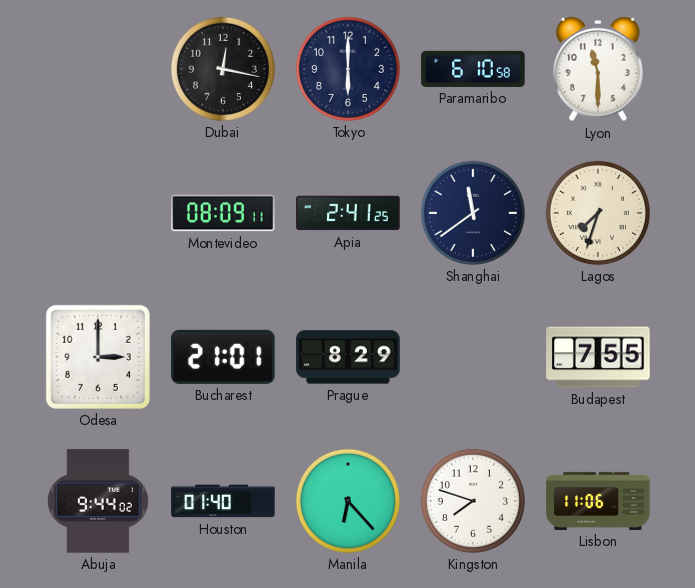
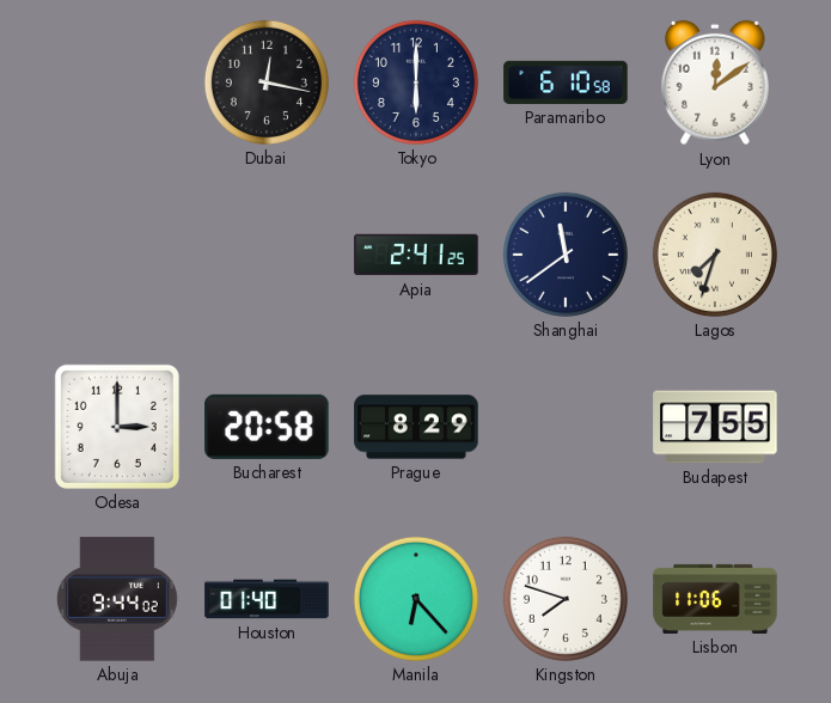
Lyon: 11:30 -> 12:09 (715, 82)
Montevideo: 08:09 -> none (223, 213)
Bucharest: 21:01 -> 20:58 (267, 427)
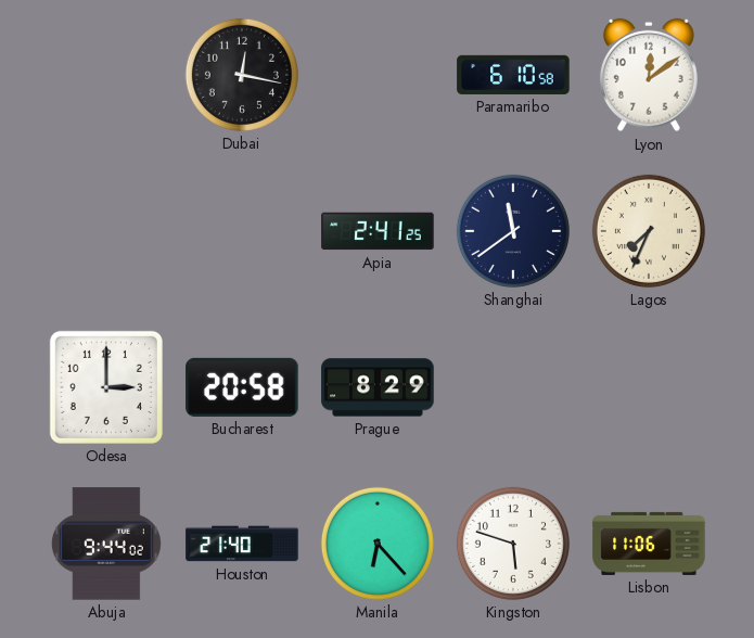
Tokyo: 6:00 -> none (416, 82)
Lagos: 7:33 -> 7:34 (649, 231)
Budapest: 7:55 -> none (715, 427)
Houston: 01:40 -> 21:40 (242, 544)
Kingston: 7:48 -> 5:48 (513, 544)
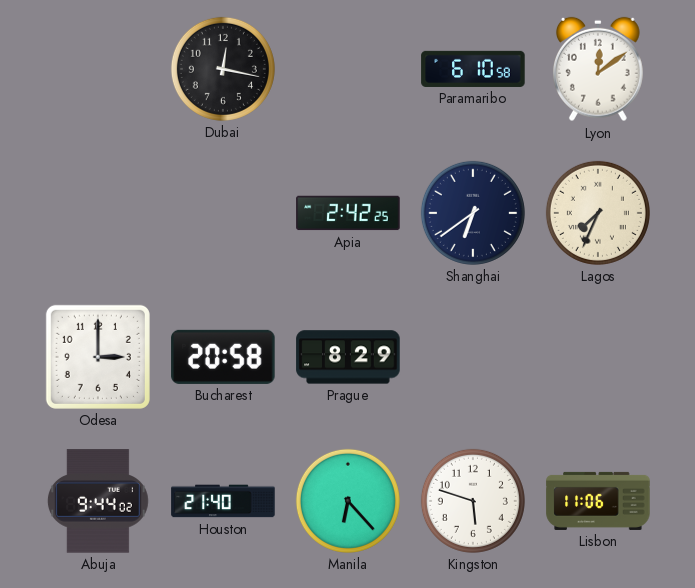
Apia: 2:41 -> 2:42 (348, 213)
Shanghai: 11:39 -> 6:39 (473, 213)
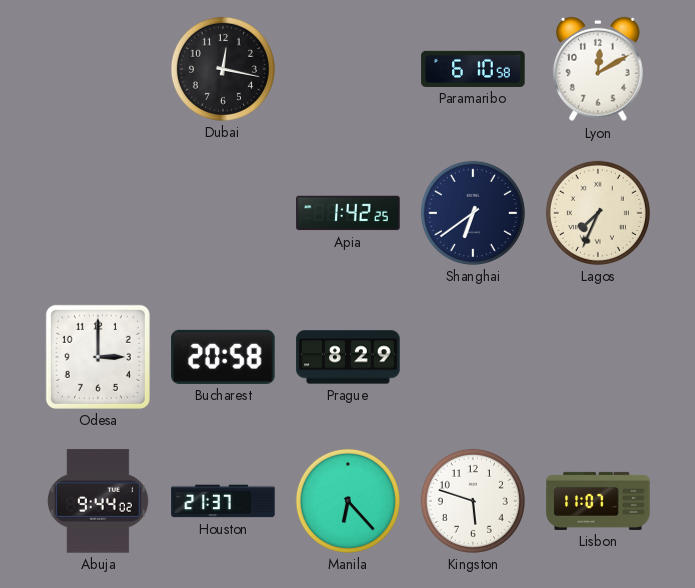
Lyon: 12:09 -> 12:10 (598, 69)
Apia: 2:42 -> 1:42 (348, 213)
Houston: 21:40 -> 21:37 (223, 501)
Lisbon: 11:06 -> 11:07 (598, 501)
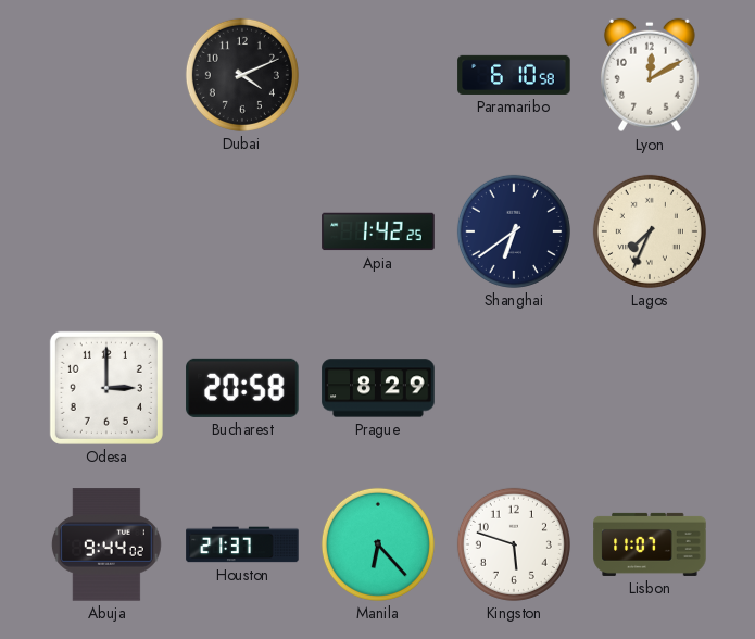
Dubai: 12:17 -> 4:11 (242, 75)
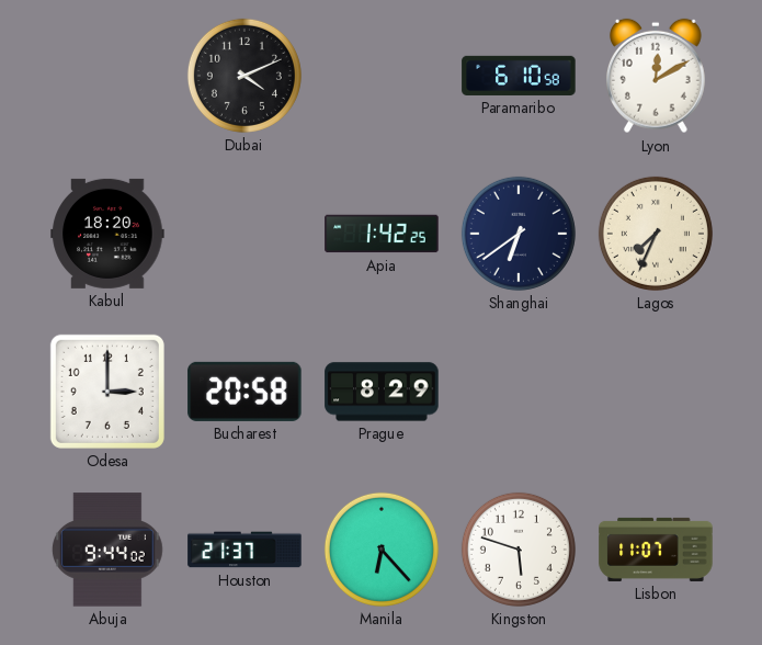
Kabul: none -> 18:20 (107, 234)
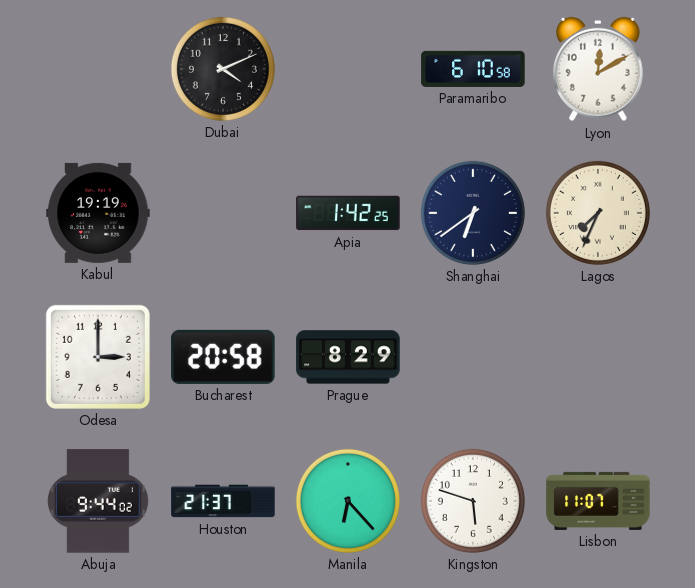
Kabul: 18:20 -> 19:19 (98, 213)
